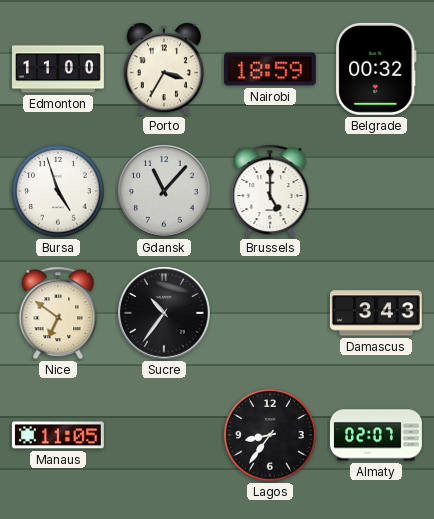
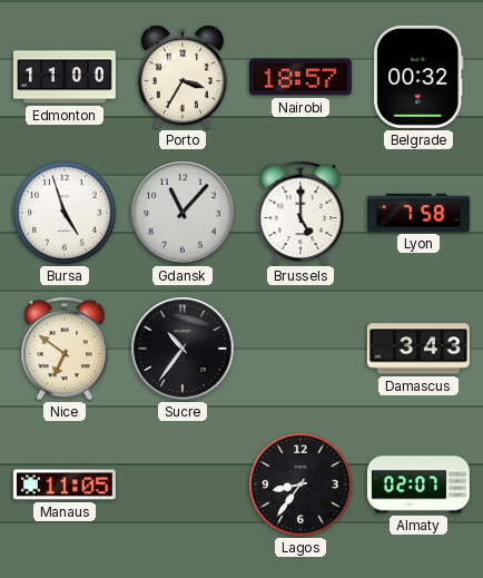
Nairobi: 18:59 -> 18:57 (300, 77)
Lyon: none -> 7:58 (418, 213)
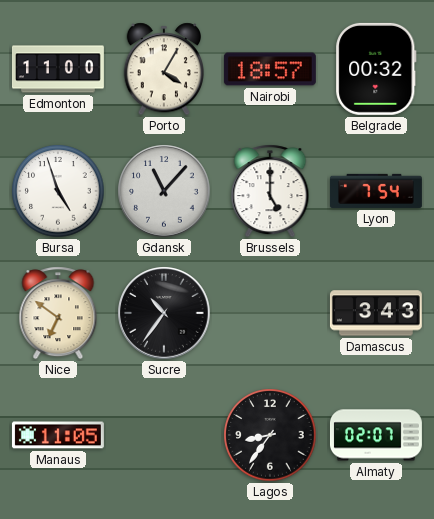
Porto: 3:35 -> 4:05 (163, 69)
Lyon: 7:58 -> 7:54 (376, 191)
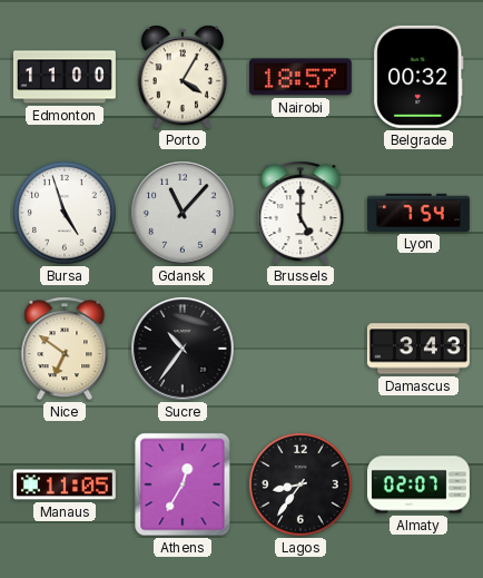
Athens: none -> 12:35 (183, 484)
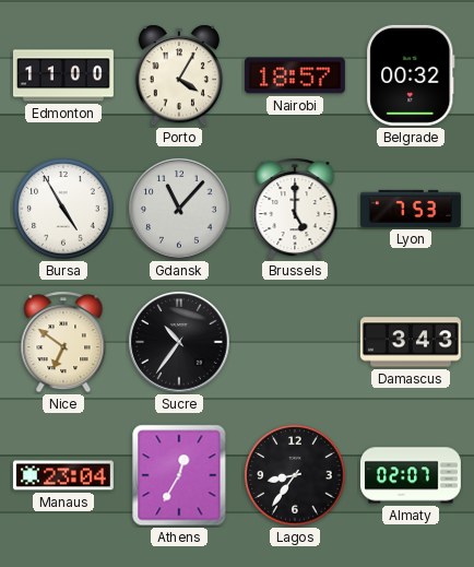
Bursa: 4:57 -> 4:55 (63, 209)
Lyon: 7:54 -> 7:53 (411, 209)
Manaus: 11:05 -> 23:04 (63, 475)
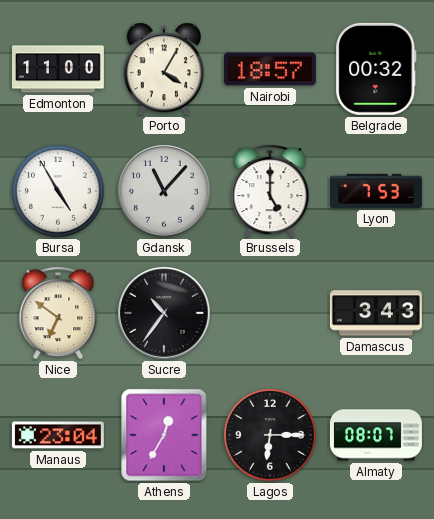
Lagos: 8:36 -> 6:15 (270, 435)
Almaty: 02:07 -> 08:07 (376, 435)
